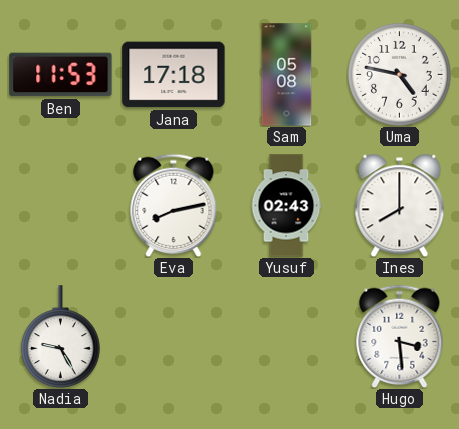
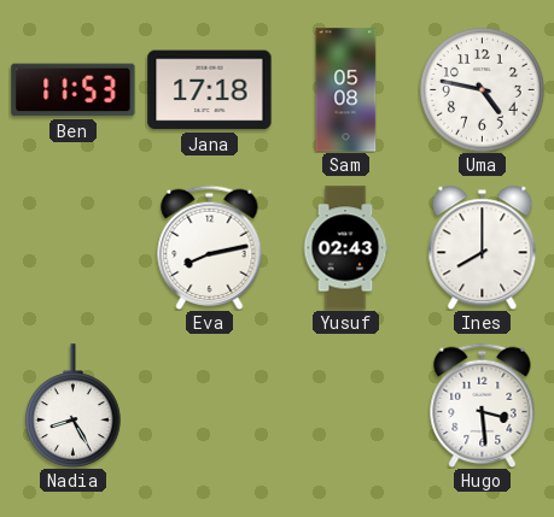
Nadia: 9:25 -> 8:25 (72, 406)
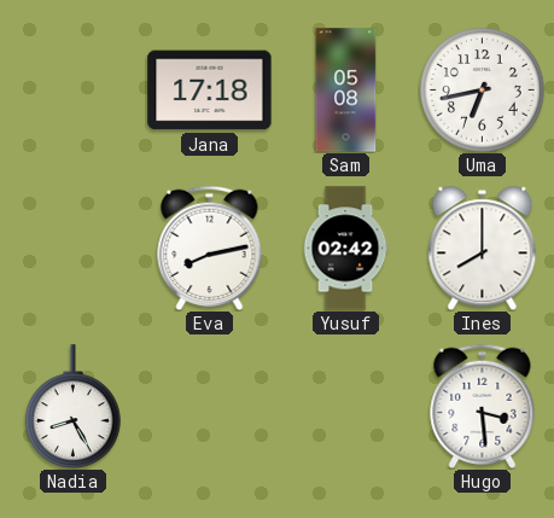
Ben: 11:53 -> none (74, 90)
Uma: 4:47 -> 6:43 (483, 91)
Yusuf: 02:43 -> 02:42 (345, 249)
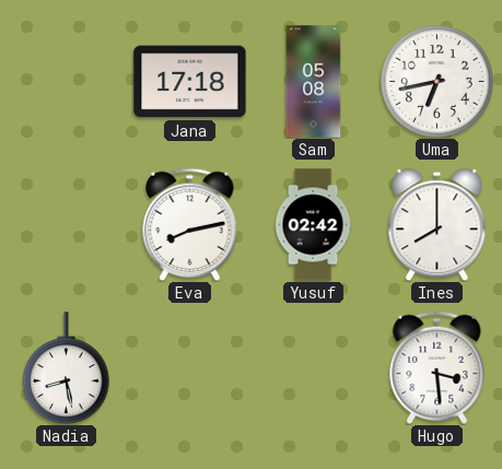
Nadia: 8:25 -> 8:28 (66, 368)
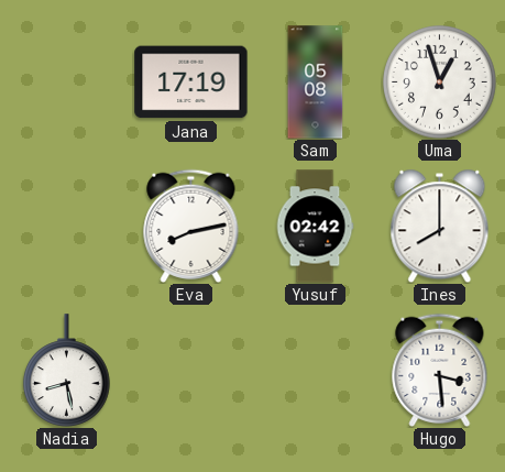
Jana: 17:18 -> 17:19 (191, 83)
Uma: 6:43 -> 12:57 (440, 83)
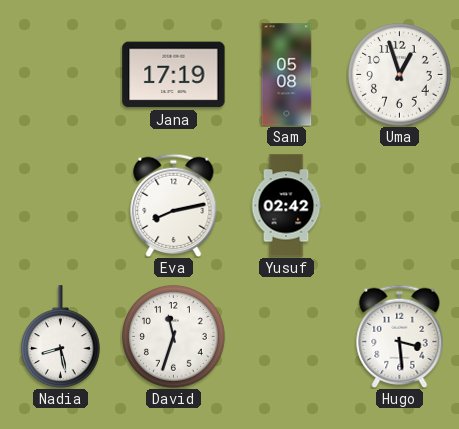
Ines: 8:00 -> none (440, 226)
David: none -> 11:33 (174, 337)
